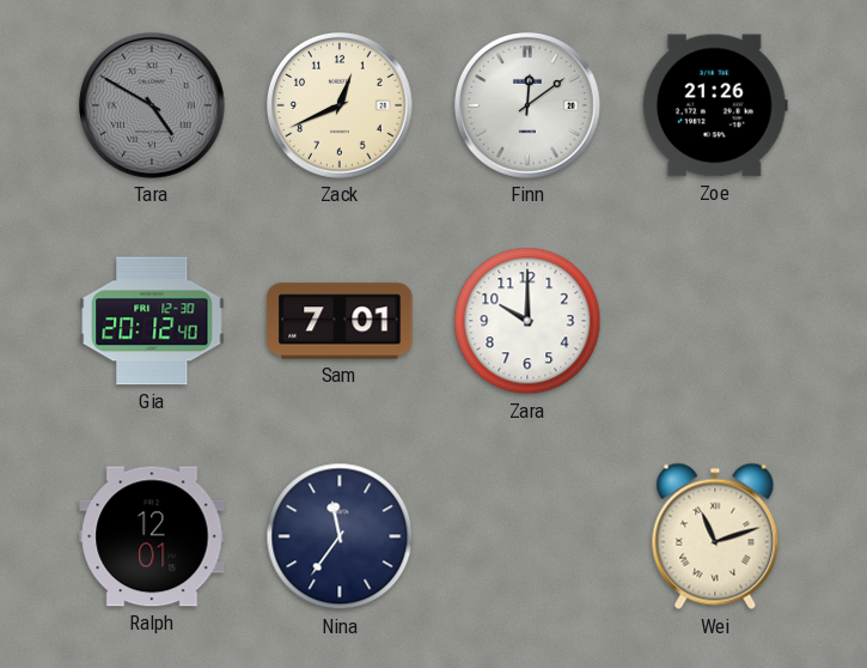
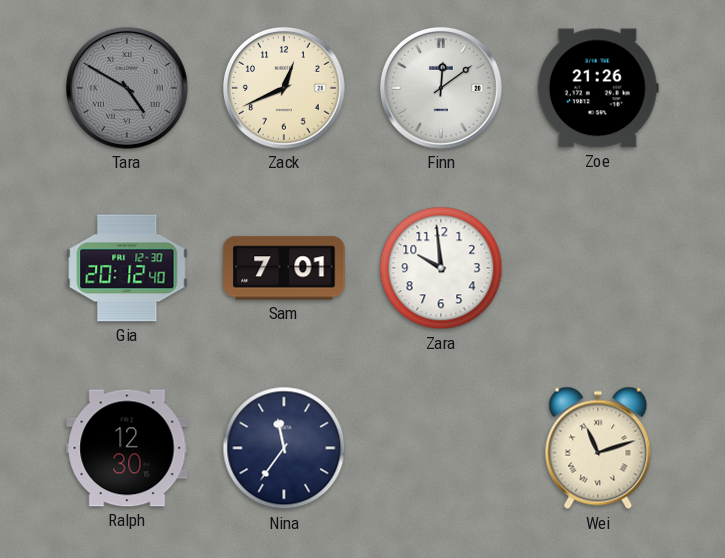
Zara: 10:00 -> 9:59 (441, 268)
Ralph: 12:01 -> 12:30 (127, 448)
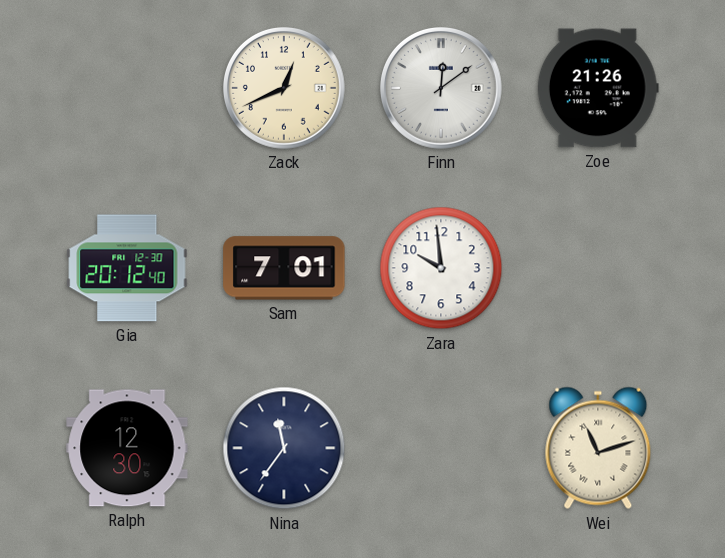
Tara: 4:50 -> none (128, 89)
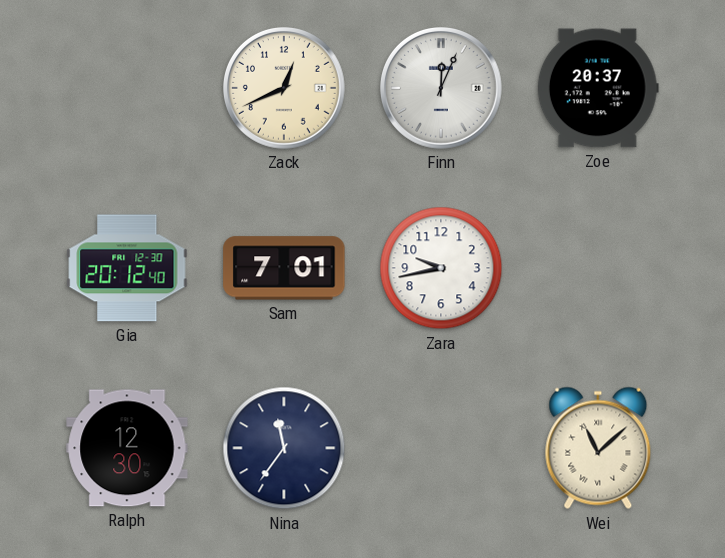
Finn: 12:09 -> 12:04 (442, 89)
Zoe: 21:26 -> 20:37 (598, 88)
Zara: 9:59 -> 9:43 (441, 268)
Wei: 11:12 -> 11:08 (598, 448)
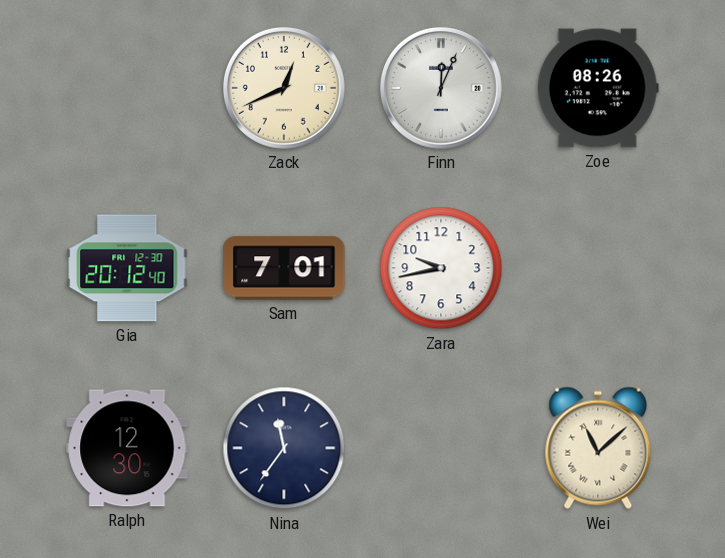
Zoe: 20:37 -> 08:26 (598, 88)
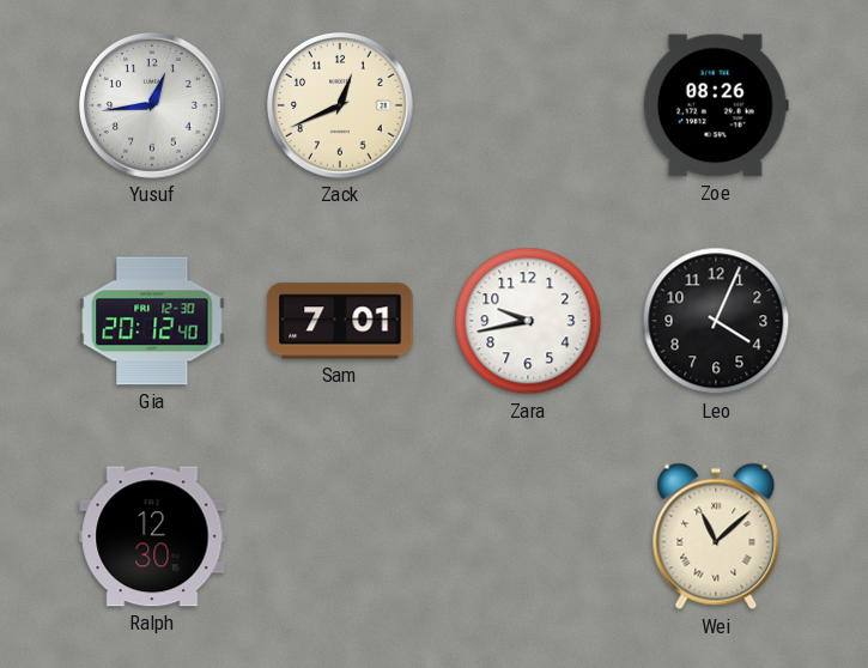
Yusuf: none -> 12:44 (153, 107)
Finn: 12:04 -> none (442, 89)
Leo: none -> 4:04 (716, 321)
Nina: 11:36 -> none (284, 448)
